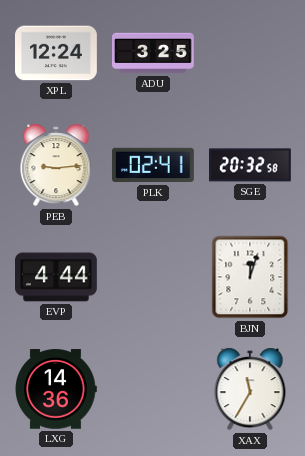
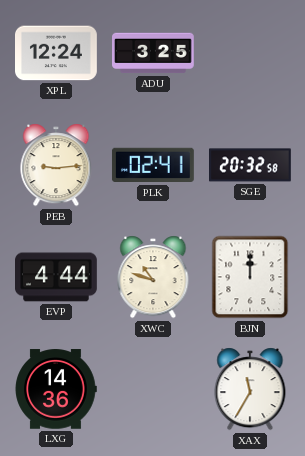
XWC: none -> 10:48 (153, 277)
BJN: 12:03 -> 12:00 (250, 277)
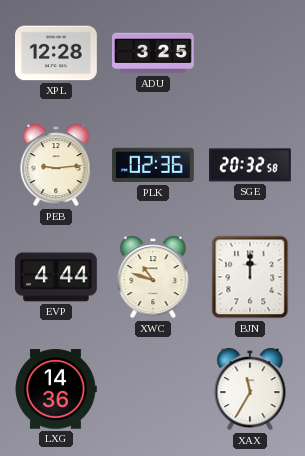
XPL: 12:24 -> 12:28 (57, 53)
PLK: 02:41 -> 02:36 (153, 165)
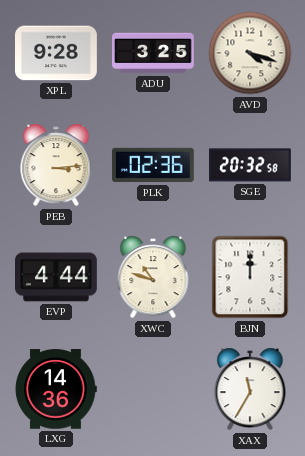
XPL: 12:28 -> 9:28 (57, 53)
AVD: none -> 4:18 (250, 53)
PEB: 9:14 -> 3:14 (56, 165)
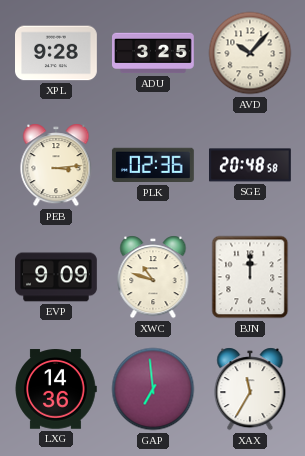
AVD: 4:18 -> 10:07 (250, 53)
SGE: 20:32 -> 20:48 (251, 165)
EVP: 4:44 -> 9:09 (57, 277)
GAP: none -> 6:59 (153, 389)
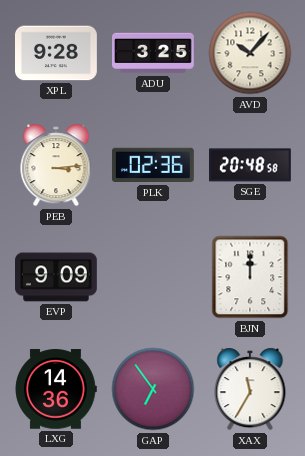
XWC: 10:48 -> none (153, 277)
GAP: 6:59 -> 6:54 (153, 389)
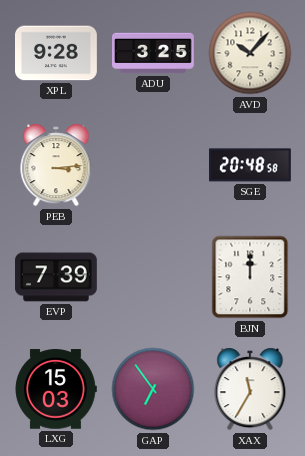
PLK: 02:36 -> none (153, 165)
EVP: 9:09 -> 7:39 (57, 277)
LXG: 14:36 -> 15:03 (56, 389)
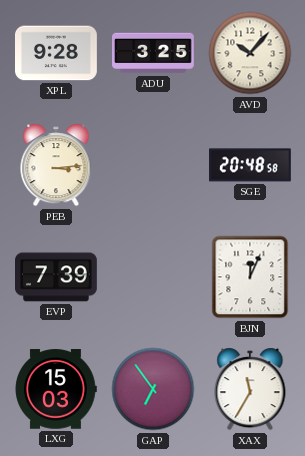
BJN: 12:00 -> 12:04 (250, 277)
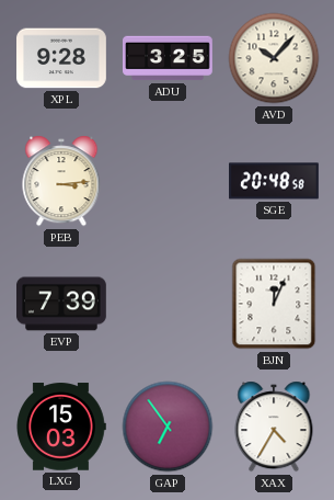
XAX: 11:35 -> 4:35 (274, 427)
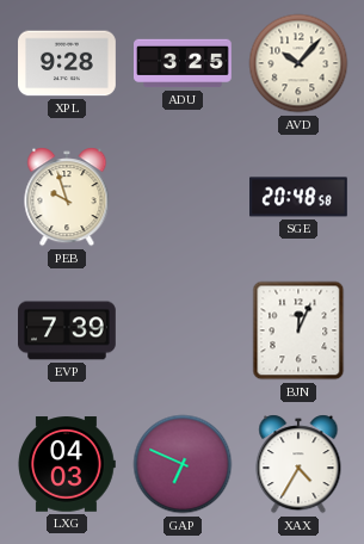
PEB: 3:14 -> 9:57 (67, 197)
LXG: 15:03 -> 04:03 (67, 464)
GAP: 6:54 -> 6:49 (183, 464)
